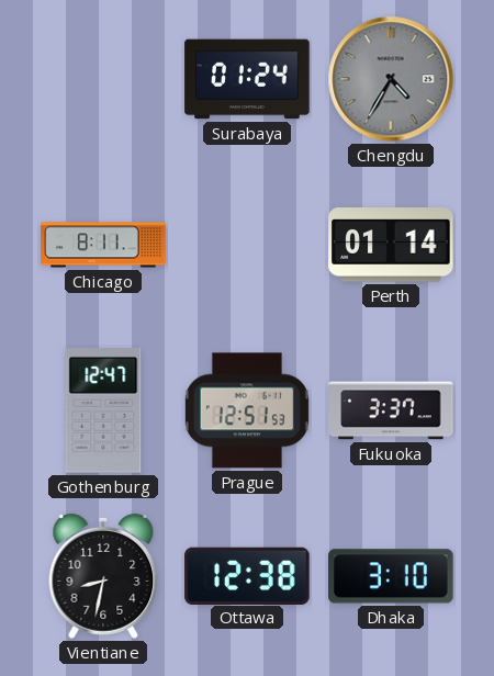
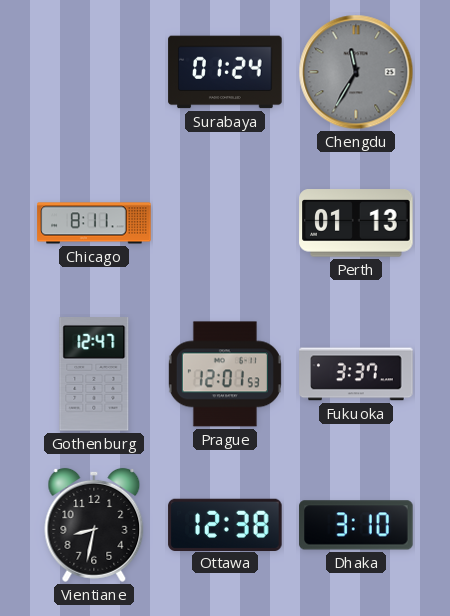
Chengdu: 4:35 -> 11:35 (356, 72)
Perth: 01:14 -> 01:13 (356, 223)
Prague: 12:51 -> 12:01 (225, 374)
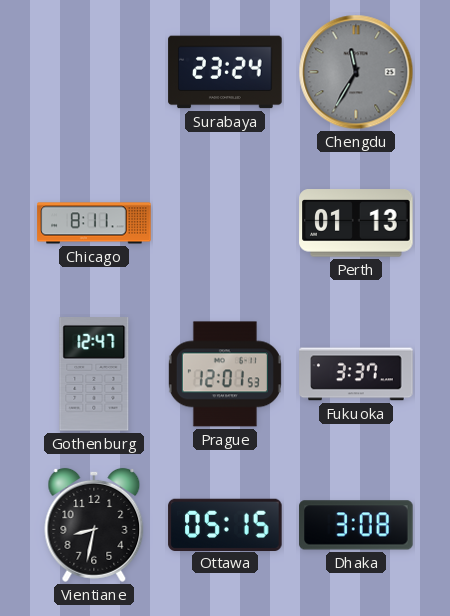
Surabaya: 01:24 -> 23:24 (225, 72)
Ottawa: 12:38 -> 05:15 (225, 524)
Dhaka: 3:10 -> 3:08 (356, 525)
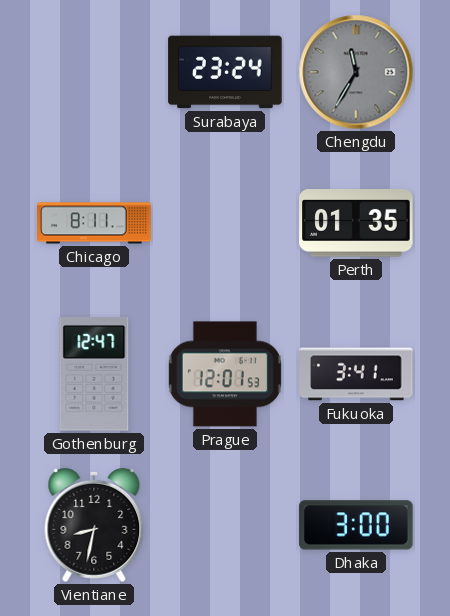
Perth: 01:13 -> 01:35 (356, 223)
Fukuoka: 3:37 -> 3:41 (356, 374)
Ottawa: 05:15 -> none (225, 524)
Dhaka: 3:08 -> 3:00 (356, 525)
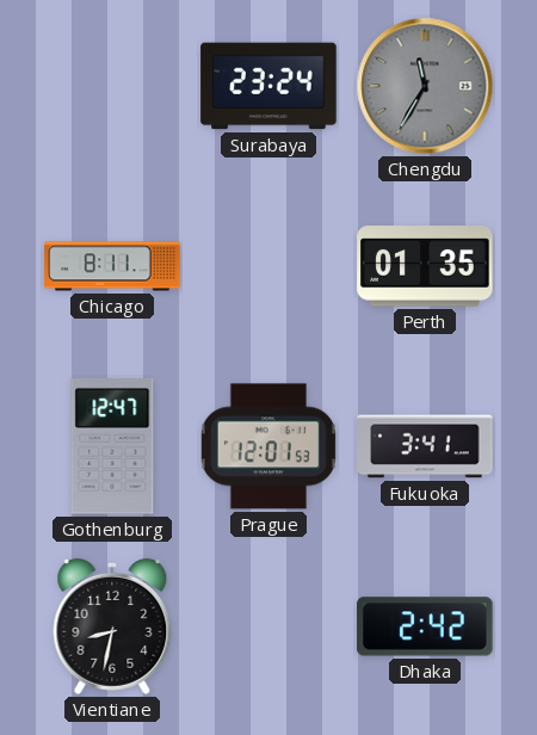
Dhaka: 3:00 -> 2:42 (425, 626)
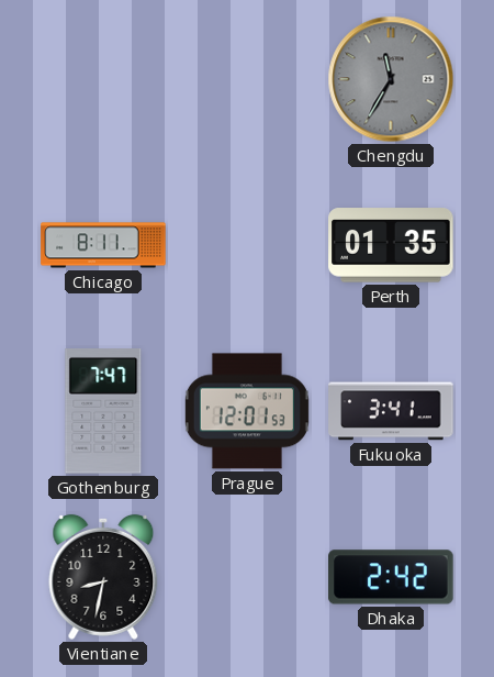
Surabaya: 23:24 -> none (268, 86)
Gothenburg: 12:47 -> 7:47 (103, 411)
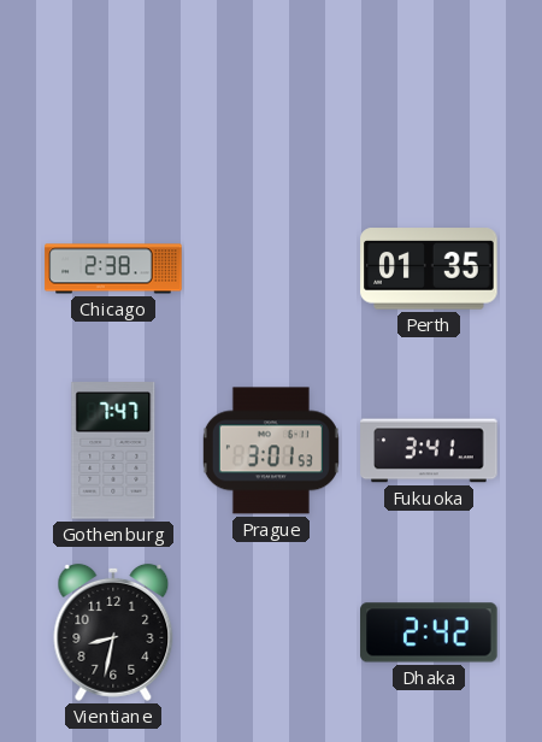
Chengdu: 11:35 -> none (391, 79)
Chicago: 8:11 -> 2:38 (113, 269)
Prague: 12:01 -> 3:01 (271, 450)
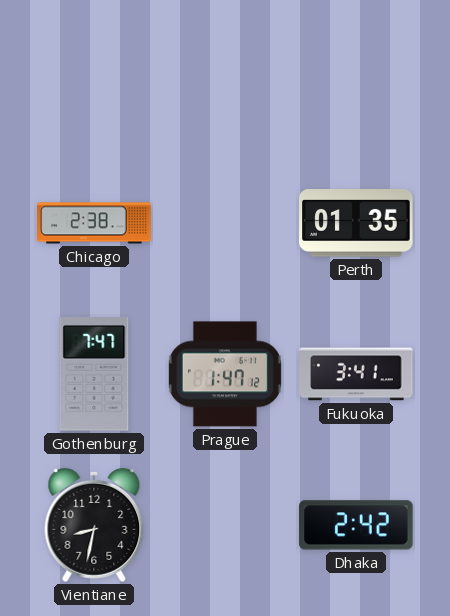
Prague: 3:01 -> 1:47 (225, 374)
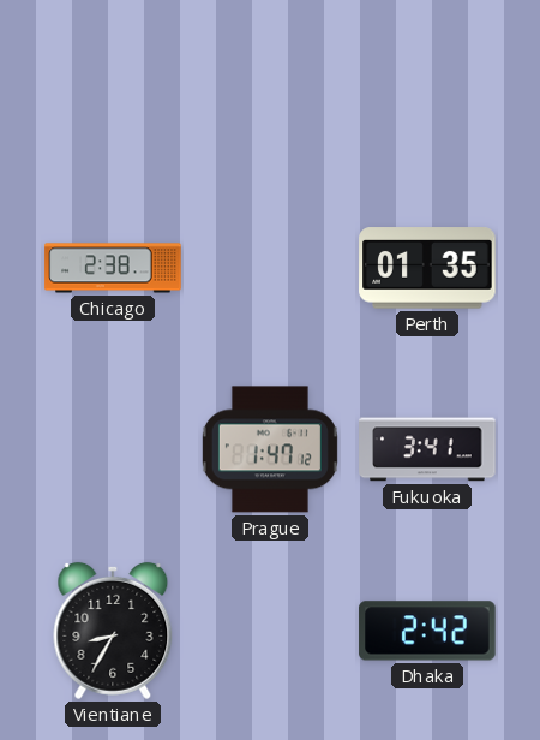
Gothenburg: 7:47 -> none (94, 374)
Vientiane: 8:32 -> 8:35 (113, 631)
